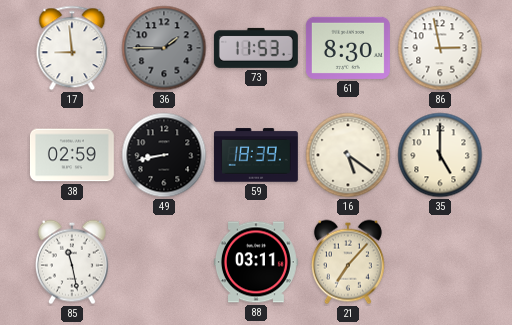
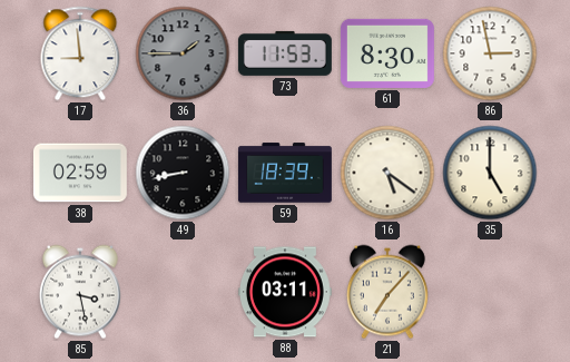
85: 11:28 -> 3:28 (80, 292)
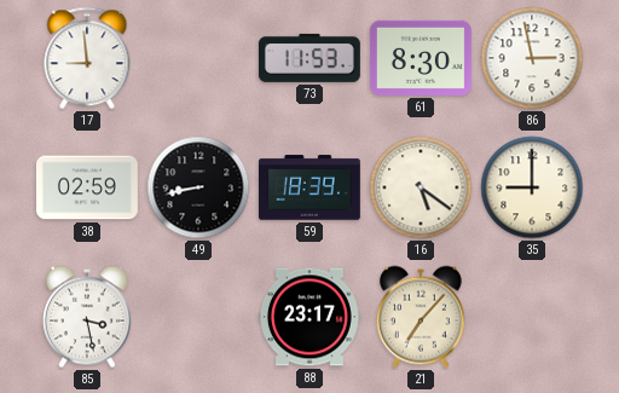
36: 1:45 -> none (183, 53)
35: 5:00 -> 9:00 (532, 187)
88: 03:11 -> 23:17 (309, 317)
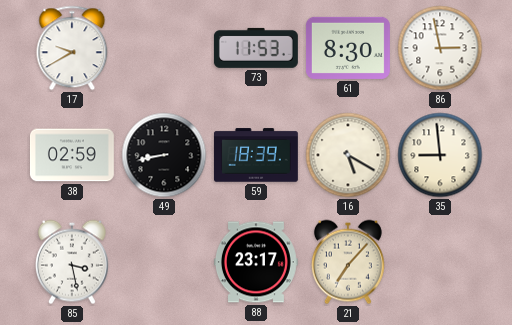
17: 8:59 -> 9:40 (72, 48)
16: 5:21 -> 5:20 (348, 155)
35: 9:00 -> 8:59 (440, 155)
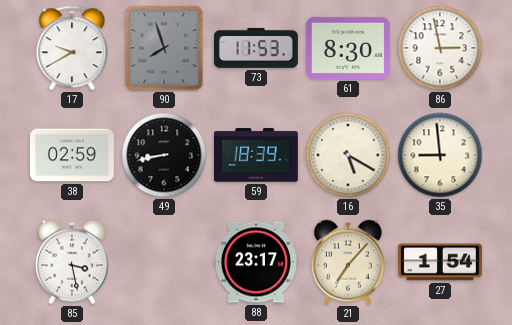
90: none -> 7:57 (164, 48)
27: none -> 1:54 (440, 262)
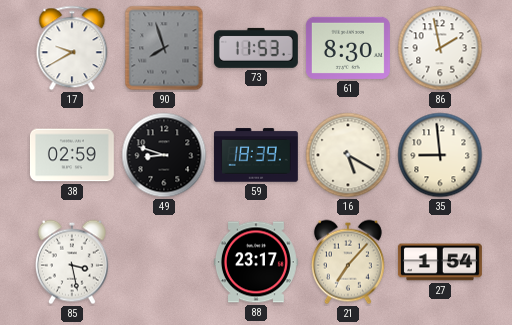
86: 2:58 -> 1:58 (440, 48)
49: 8:43 -> 8:48 (164, 155)
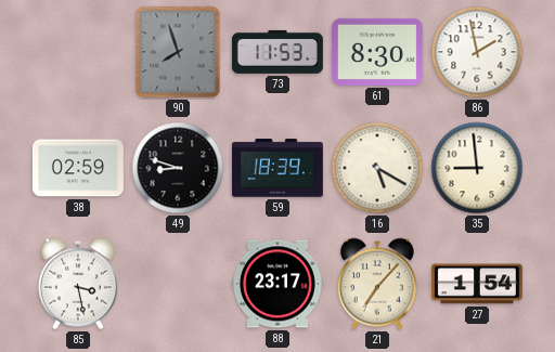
17: 9:40 -> none (72, 48)
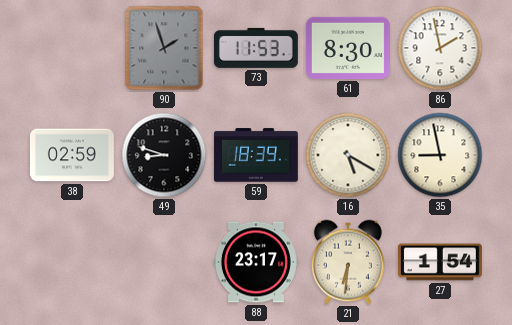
90: 7:57 -> 1:57 (164, 48)
35: 8:59 -> 8:58 (440, 155)
85: 3:28 -> none (78, 284)
21: 7:07 -> 6:31 (348, 262)
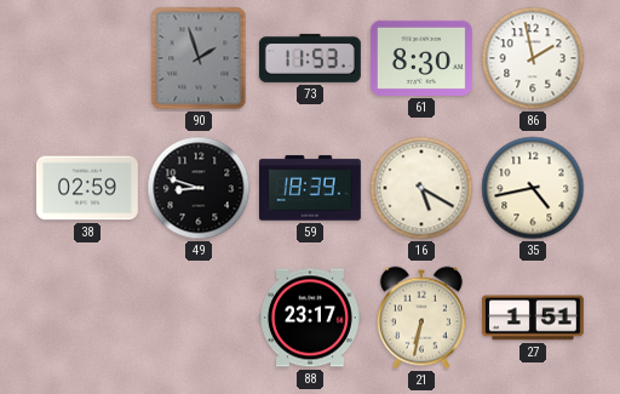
35: 8:58 -> 4:43 (533, 188)
21: 6:31 -> 6:32 (421, 318)
27: 1:54 -> 1:51 (533, 318)
